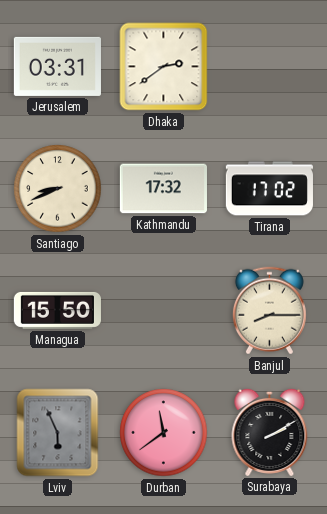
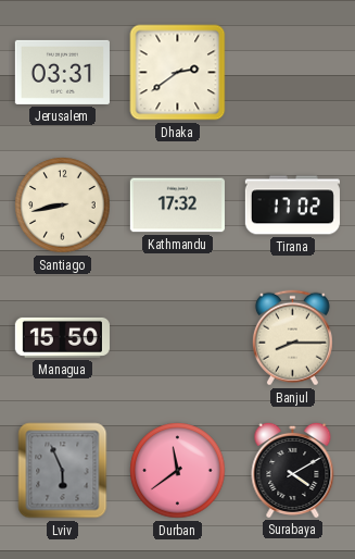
Santiago: 8:41 -> 8:43 (63, 206)
Surabaya: 2:10 -> 4:10 (293, 470)
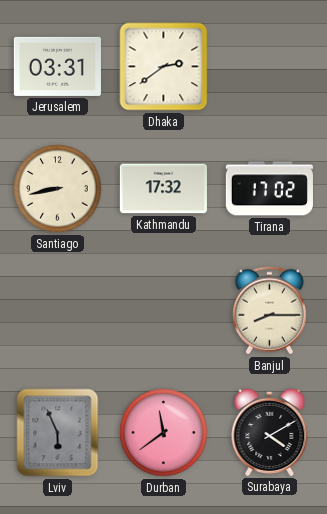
Managua: 15:50 -> none (62, 337)
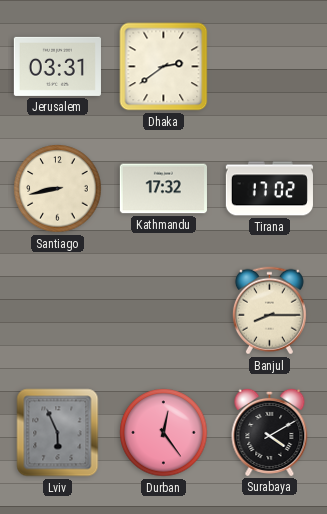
Durban: 11:39 -> 12:24 (164, 433)
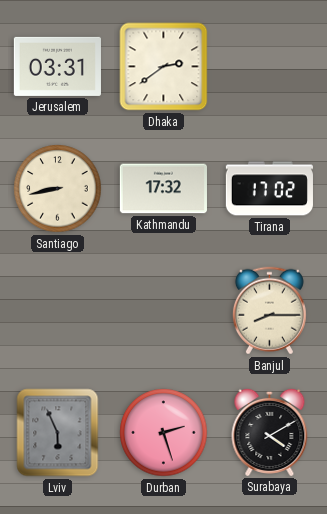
Durban: 12:24 -> 2:27 (164, 433)
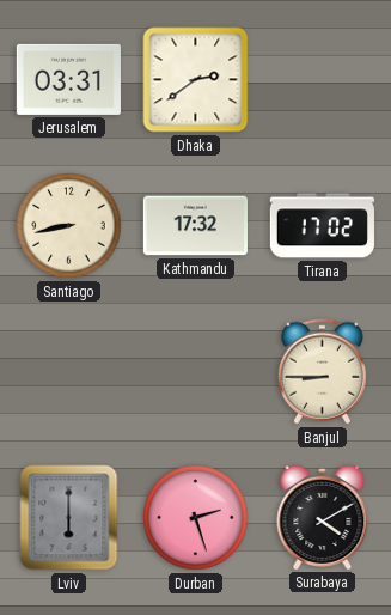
Banjul: 8:15 -> 8:45 (322, 372)
Lviv: 5:56 -> 6:00 (69, 518)
